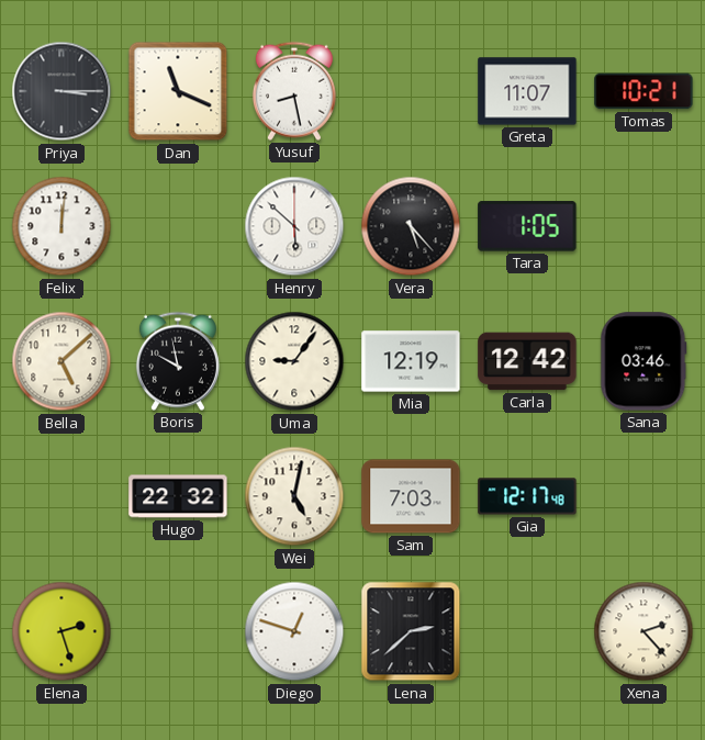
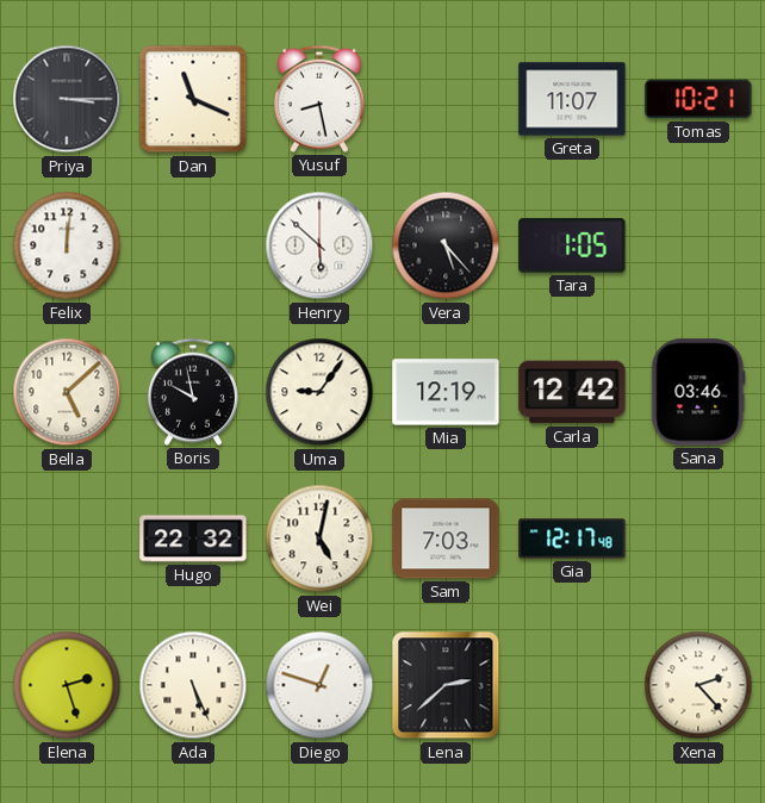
Ada: none -> 5:26 (193, 685)
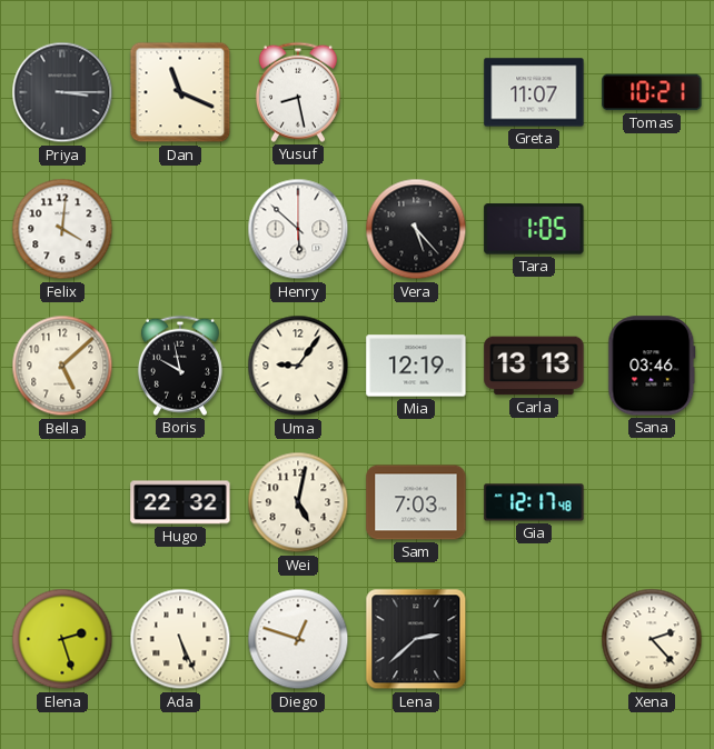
Felix: 12:01 -> 4:01 (62, 229)
Carla: 12:42 -> 13:13 (534, 366)
